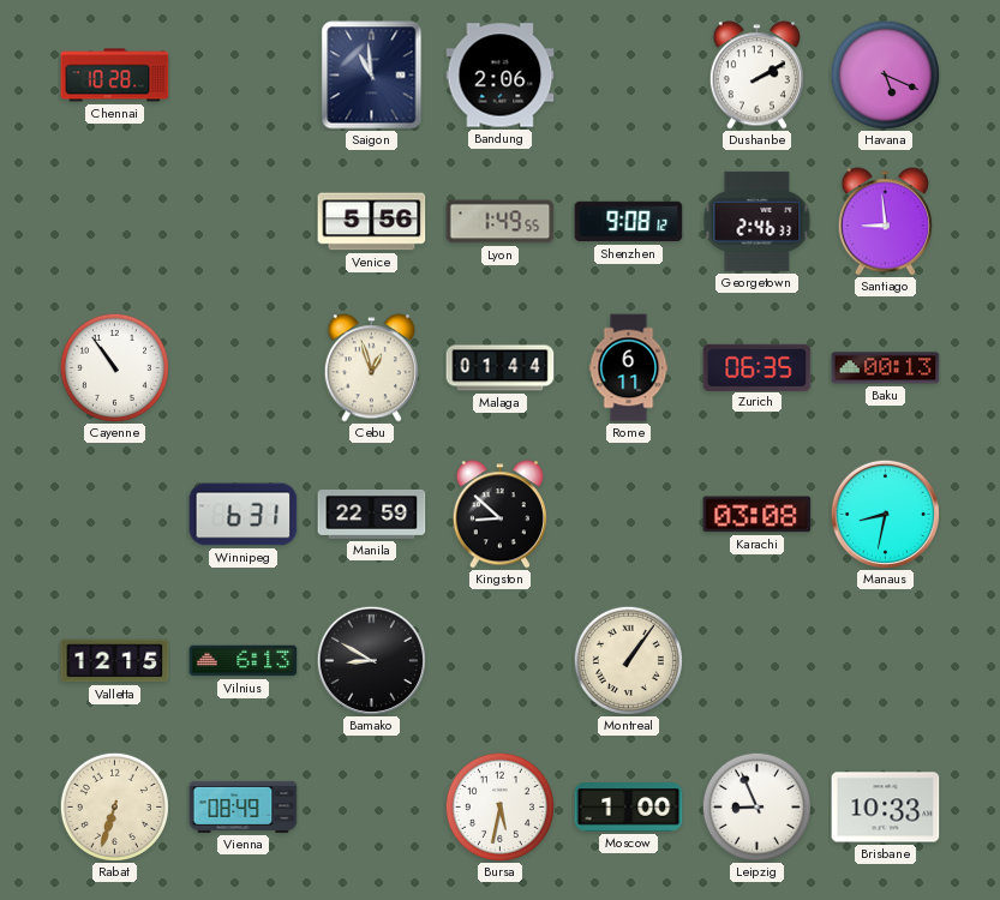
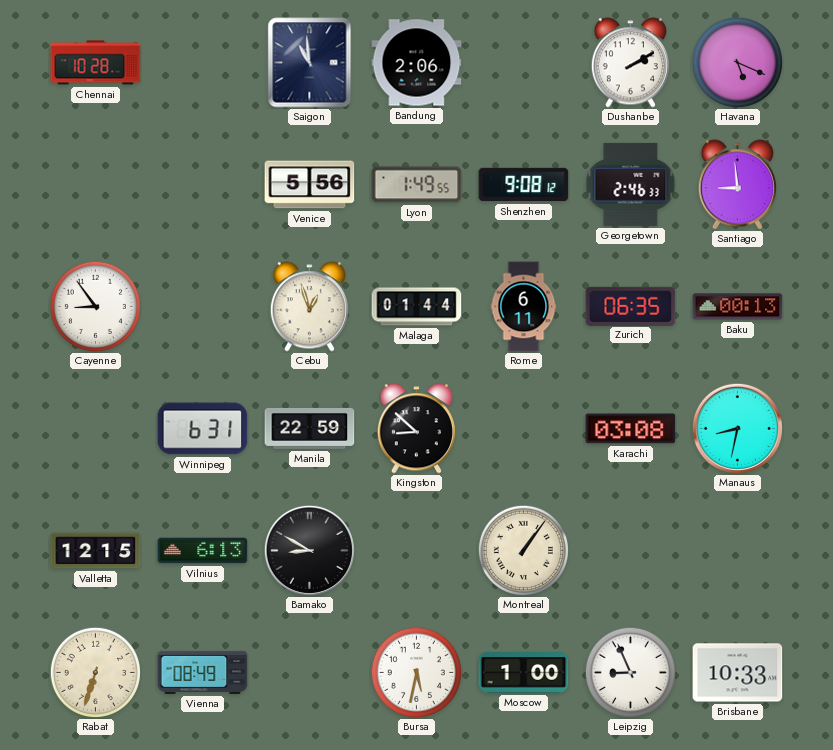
Cayenne: 10:54 -> 8:54 (95, 306)
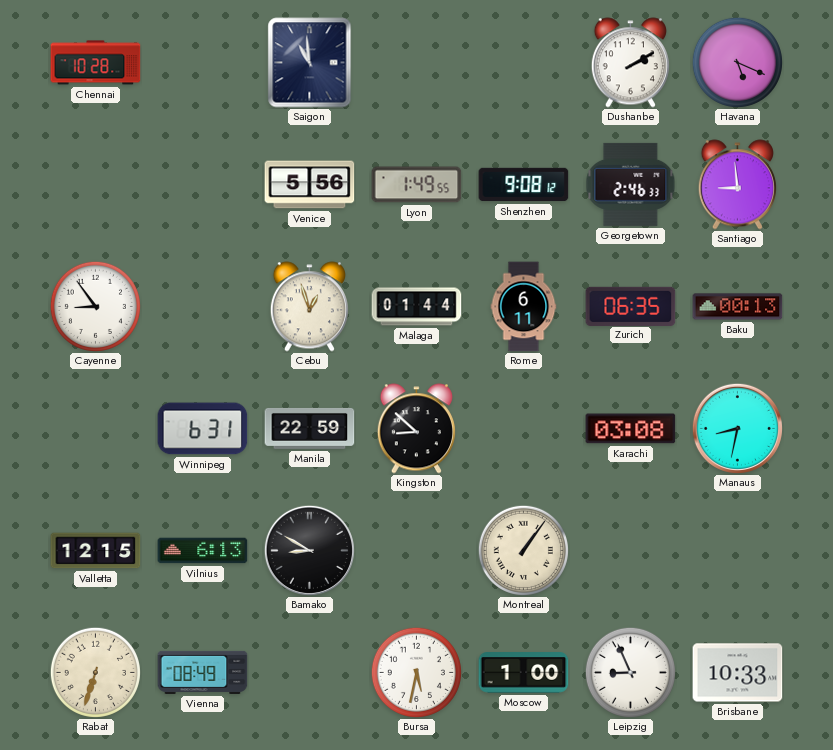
Bandung: 2:06 -> none (417, 63)
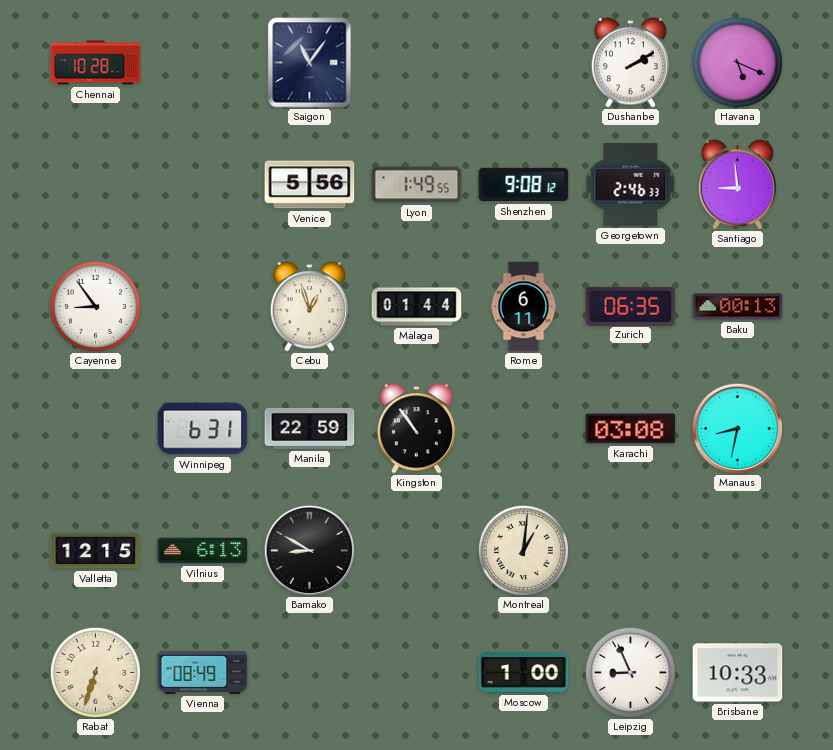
Saigon: 10:59 -> 11:06 (310, 63)
Kingston: 8:52 -> 10:54 (416, 429)
Montreal: 1:06 -> 1:01 (523, 550)
Bursa: 5:32 -> none (416, 672)
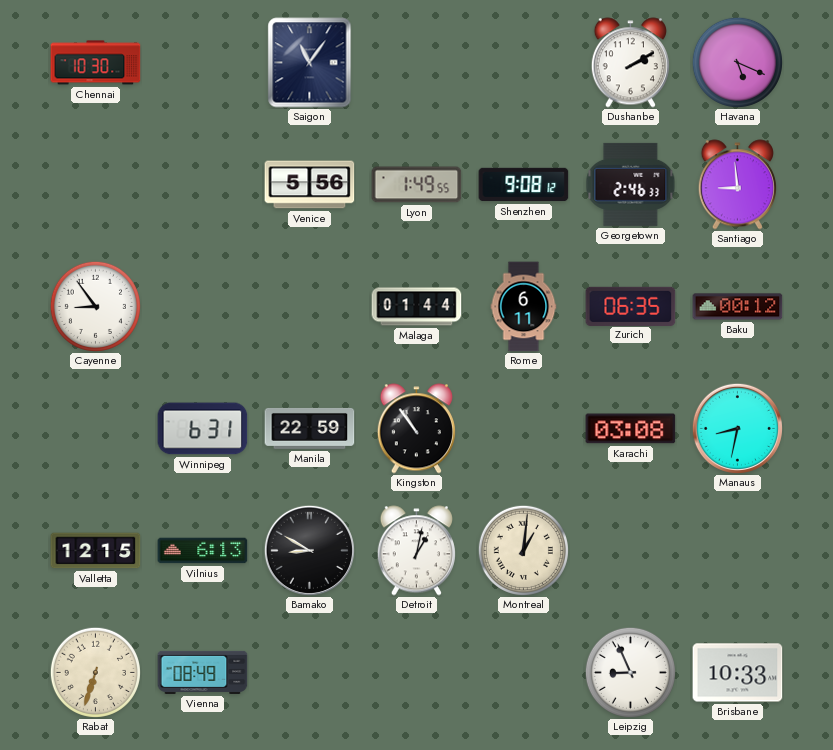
Chennai: 10:28 -> 10:30 (96, 63)
Cebu: 12:57 -> none (309, 307)
Baku: 00:13 -> 00:12 (738, 307)
Detroit: none -> 1:02 (416, 551)
Moscow: 1:00 -> none (524, 673)
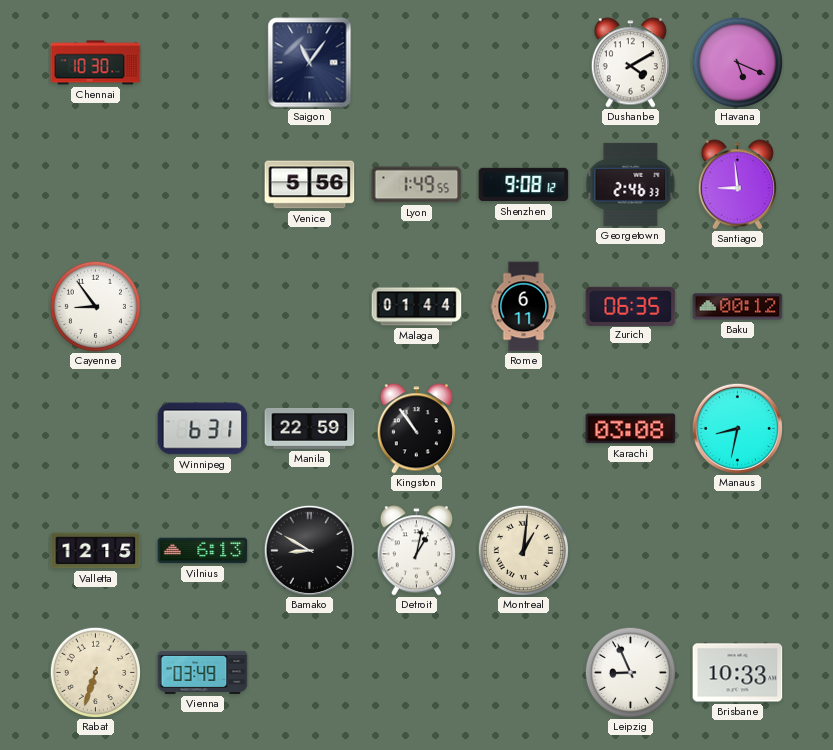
Dushanbe: 2:10 -> 4:10 (630, 63)
Vienna: 08:49 -> 03:49 (203, 672)
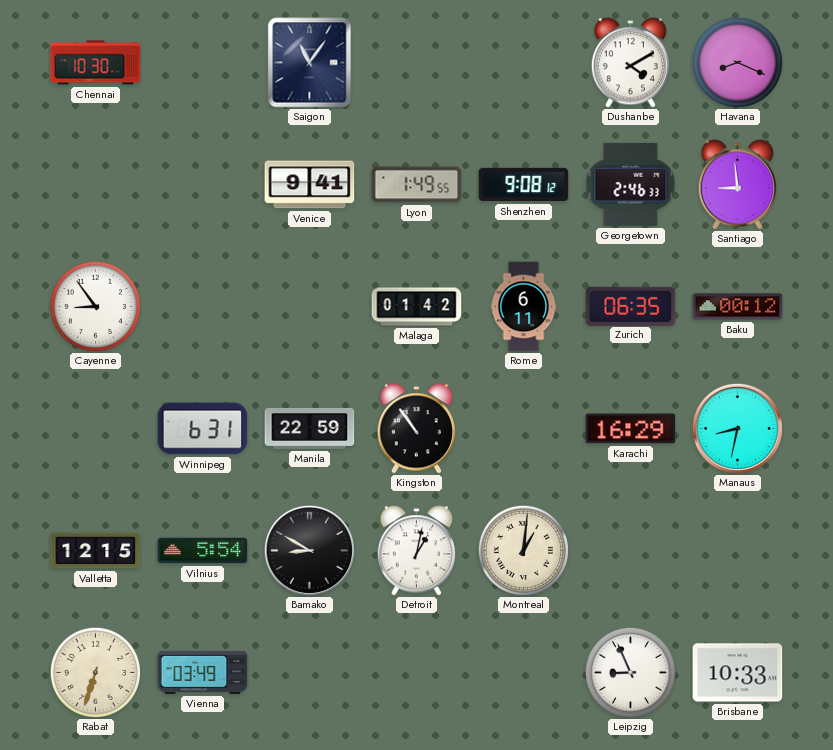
Havana: 5:19 -> 8:19 (737, 62)
Venice: 5:56 -> 9:41 (310, 185)
Malaga: 01:44 -> 01:42 (417, 307)
Karachi: 03:08 -> 16:29 (631, 429)
Vilnius: 6:13 -> 5:54 (203, 551)
